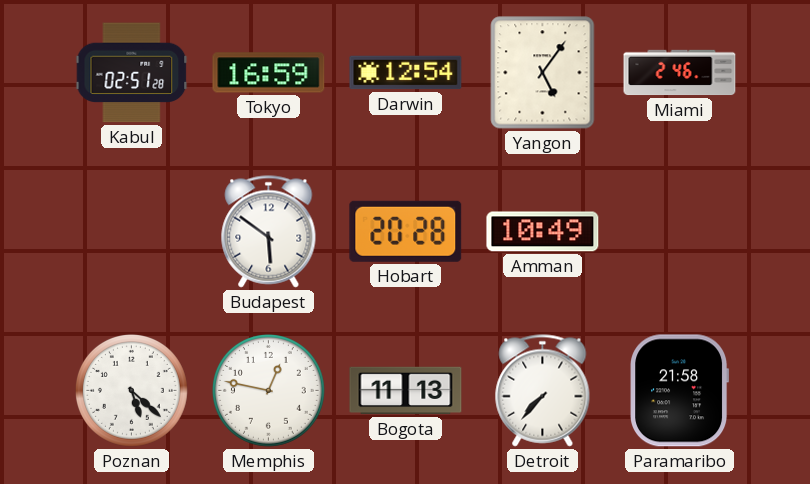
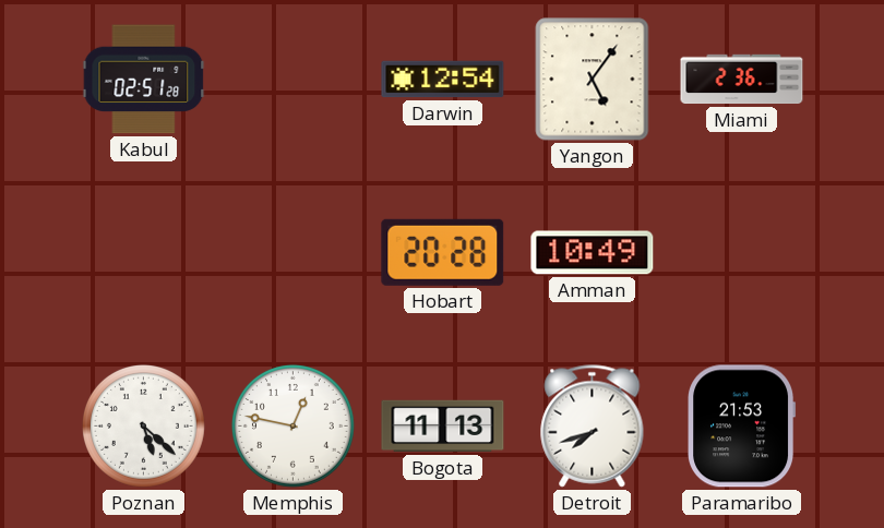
Tokyo: 16:59 -> none (269, 73)
Miami: 2:46 -> 2:36 (742, 80)
Budapest: 5:51 -> none (269, 232)
Detroit: 7:37 -> 7:42 (593, 427)
Paramaribo: 21:58 -> 21:53 (742, 427)
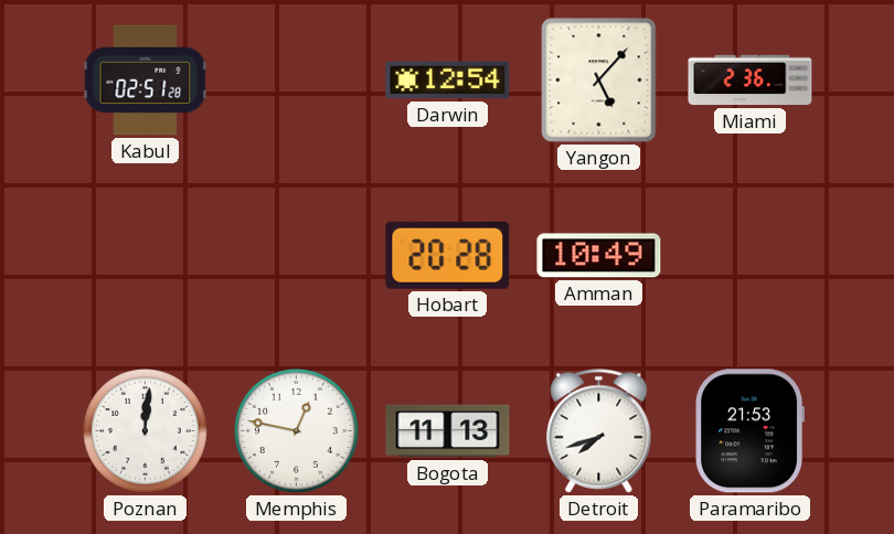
Yangon: 5:06 -> 5:07 (599, 81)
Poznan: 5:22 -> 12:01 (145, 430)
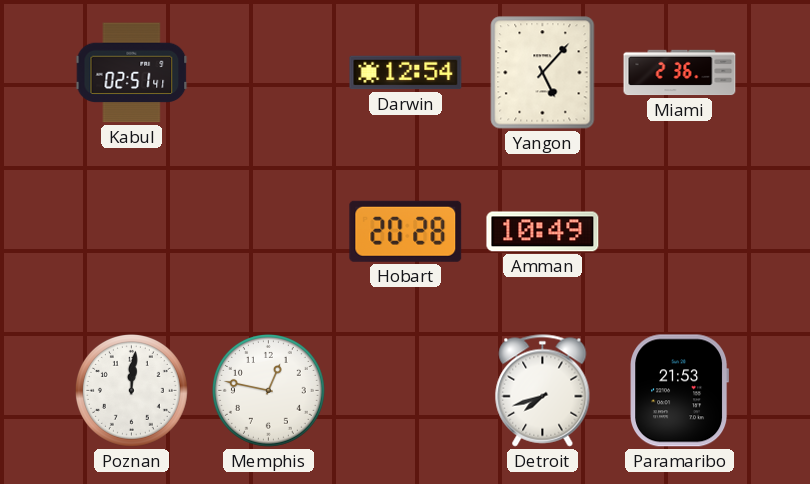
Kabul: 02:51:28 -> 02:51:41 (132, 73)
Bogota: 11:13 -> none (448, 431)
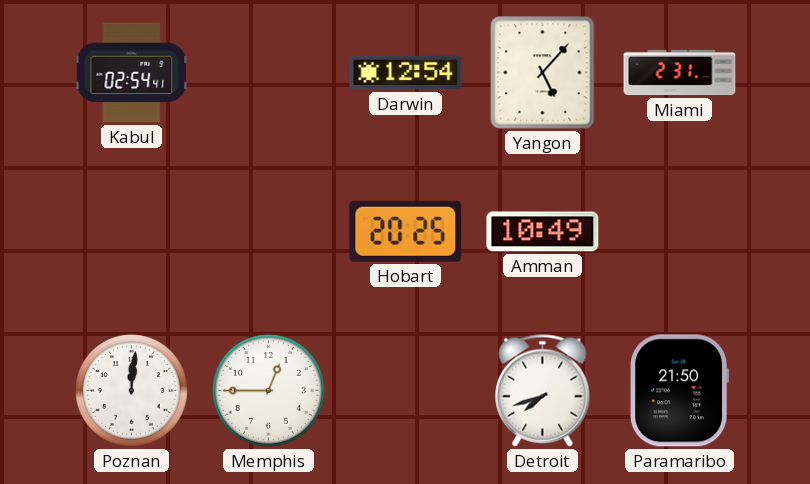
Kabul: 02:51 -> 02:54 (132, 73)
Miami: 2:36 -> 2:31 (680, 73)
Hobart: 20:28 -> 20:25 (406, 231)
Memphis: 12:47 -> 12:45 (268, 390)
Paramaribo: 21:53 -> 21:50 (680, 391)
